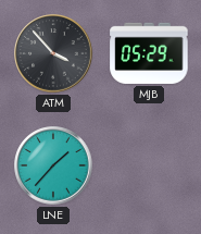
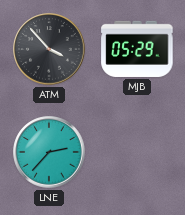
LNE: 1:37 -> 2:37 (49, 152)
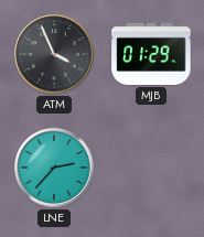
ATM: 3:53 -> 3:56 (54, 54)
MJB: 05:29 -> 01:29 (151, 54)
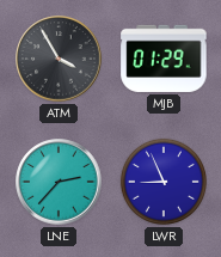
ATM: 3:56 -> 3:55 (59, 59)
LWR: none -> 8:56 (164, 182)
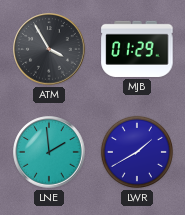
LNE: 2:37 -> 1:59 (49, 152)
LWR: 8:56 -> 1:40 (137, 152)
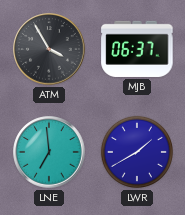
MJB: 01:29 -> 06:37 (137, 49)
LNE: 1:59 -> 6:59 (49, 152)
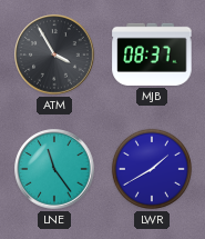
MJB: 06:37 -> 08:37 (152, 54)
LNE: 6:59 -> 11:24 (54, 169)
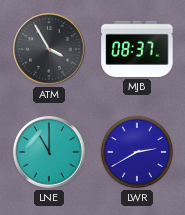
LNE: 11:24 -> 11:00 (49, 152)
LWR: 1:40 -> 2:40 (137, 152)
